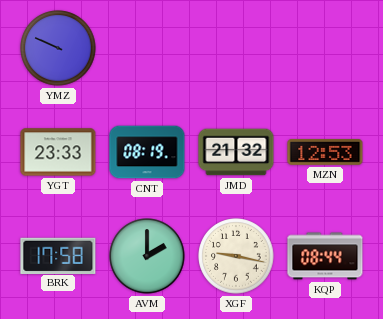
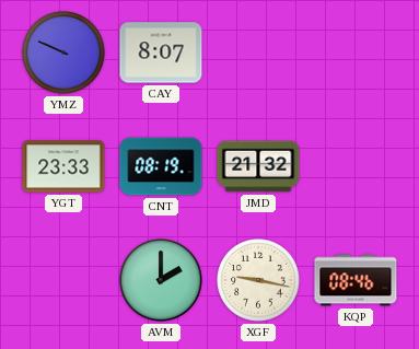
CAY: none -> 8:07 (161, 53)
MZN: 12:53 -> none (325, 152)
BRK: 17:58 -> none (58, 255)
KQP: 08:44 -> 08:46 (356, 280)
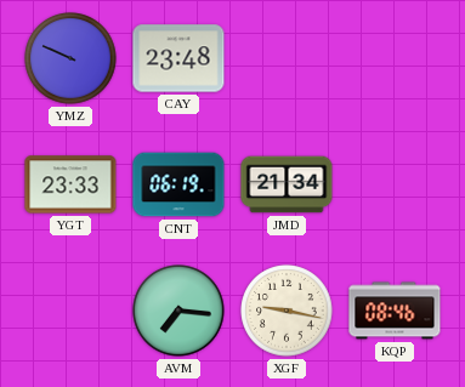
CAY: 8:07 -> 23:48 (178, 58)
CNT: 08:19 -> 06:19 (178, 184)
JMD: 21:32 -> 21:34 (287, 184)
AVM: 2:00 -> 7:16 (178, 311)
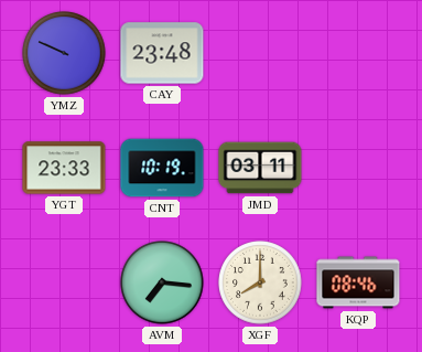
CNT: 06:19 -> 10:19 (162, 168)
JMD: 21:34 -> 03:11 (260, 168)
XGF: 9:17 -> 8:00 (260, 282)
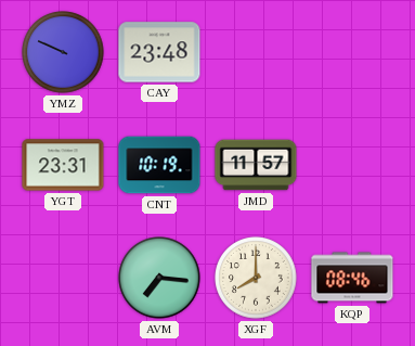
YGT: 23:33 -> 23:31 (63, 165)
JMD: 03:11 -> 11:57 (256, 165)
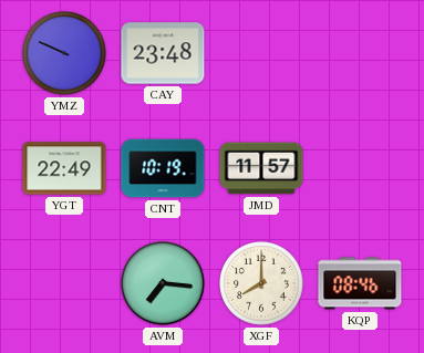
YGT: 23:31 -> 22:49 (64, 168)
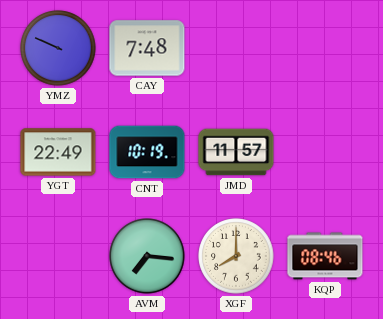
CAY: 23:48 -> 7:48 (147, 48)
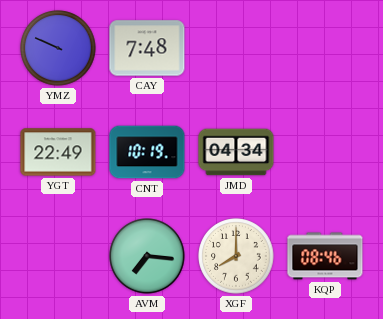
JMD: 11:57 -> 04:34 (236, 152)
